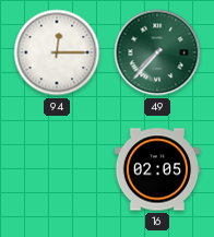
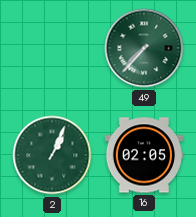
94: 12:15 -> none (57, 52)
2: none -> 1:04 (52, 155)
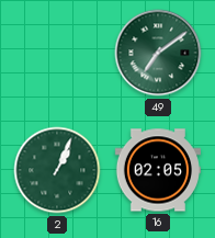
49: 7:37 -> 7:09 (158, 53)
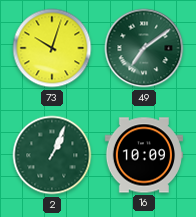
73: none -> 10:03 (52, 48)
16: 02:05 -> 10:09 (144, 155)
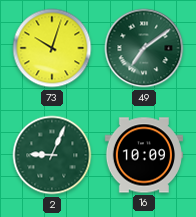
2: 1:04 -> 9:04 (52, 155)
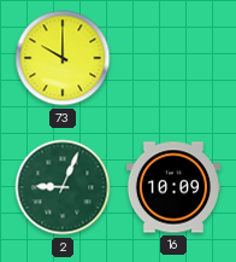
73: 10:03 -> 10:00 (63, 58)
49: 7:09 -> none (144, 48)
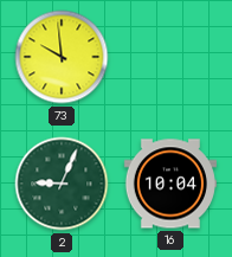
73: 10:00 -> 9:59 (62, 57)
16: 10:09 -> 10:04 (170, 184)
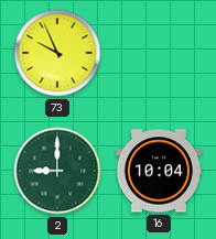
73: 9:59 -> 9:56 (57, 53)
2: 9:04 -> 9:00 (57, 171)
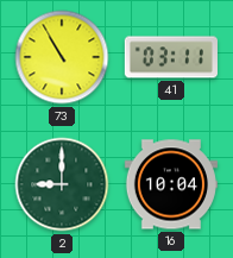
73: 9:56 -> 10:55 (62, 57)
41: none -> 03:11 (171, 57)
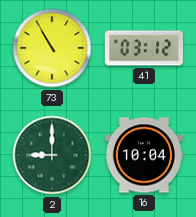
41: 03:11 -> 03:12 (144, 48)
